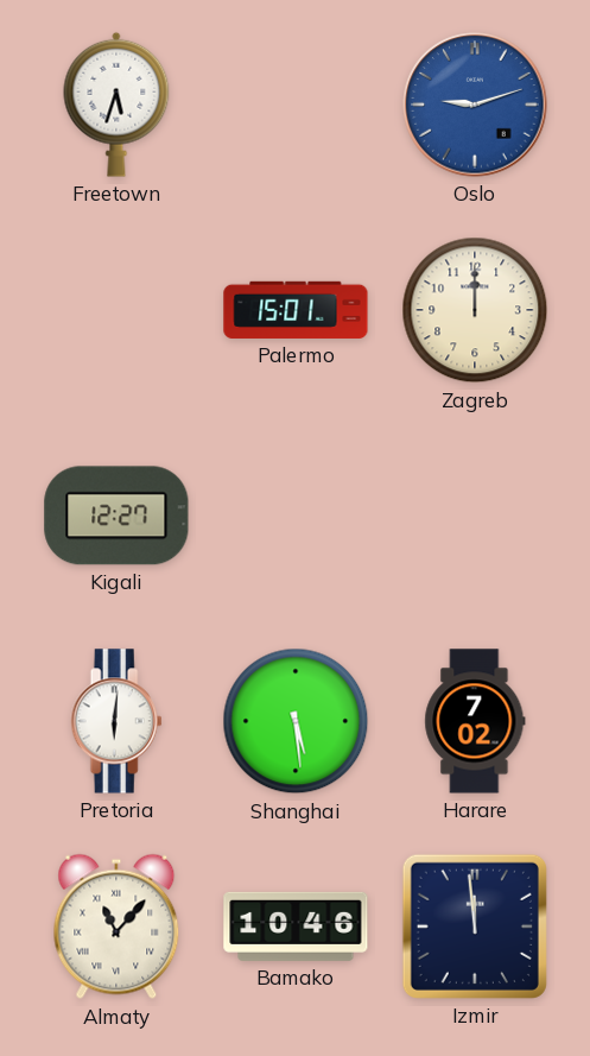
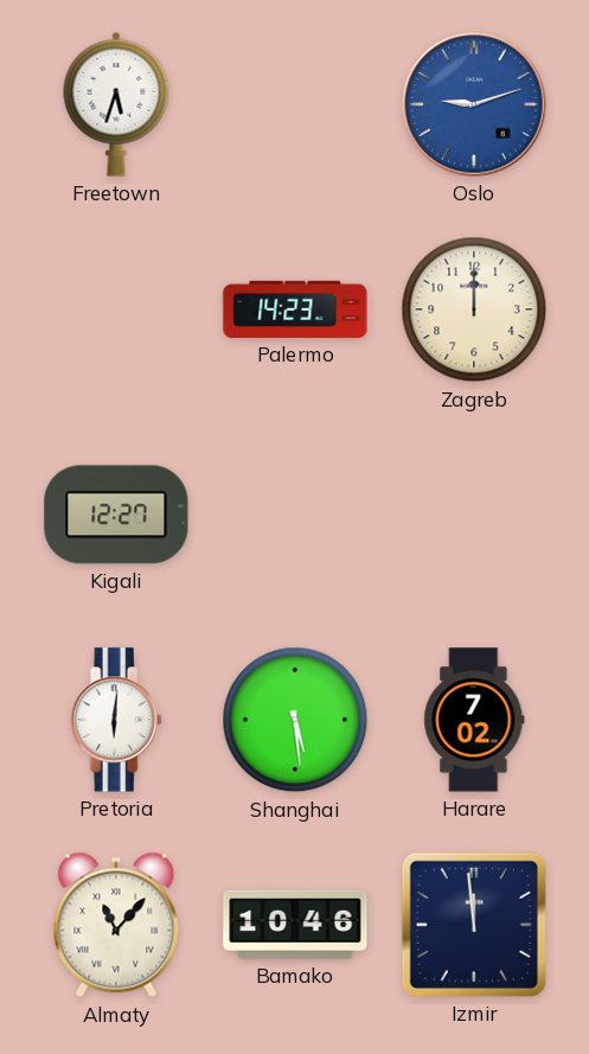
Palermo: 15:01 -> 14:23 (295, 309)
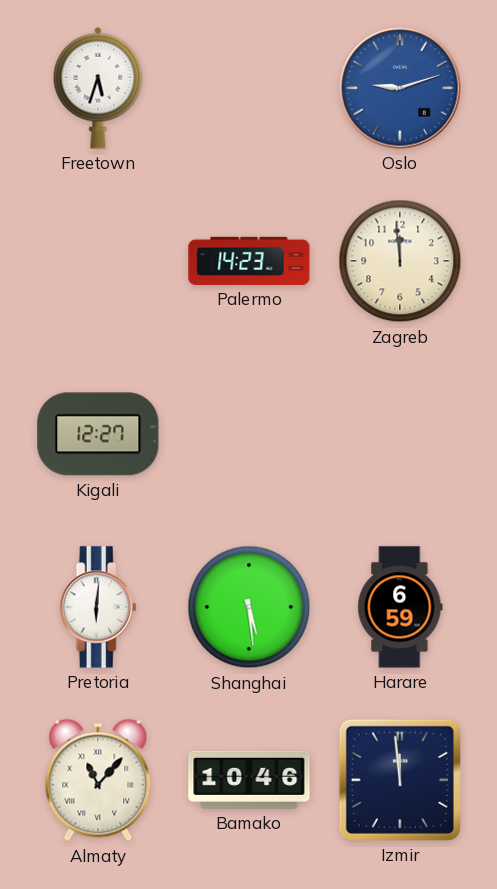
Zagreb: 12:00 -> 11:59 (400, 261)
Harare: 7:02 -> 6:59 (400, 607)
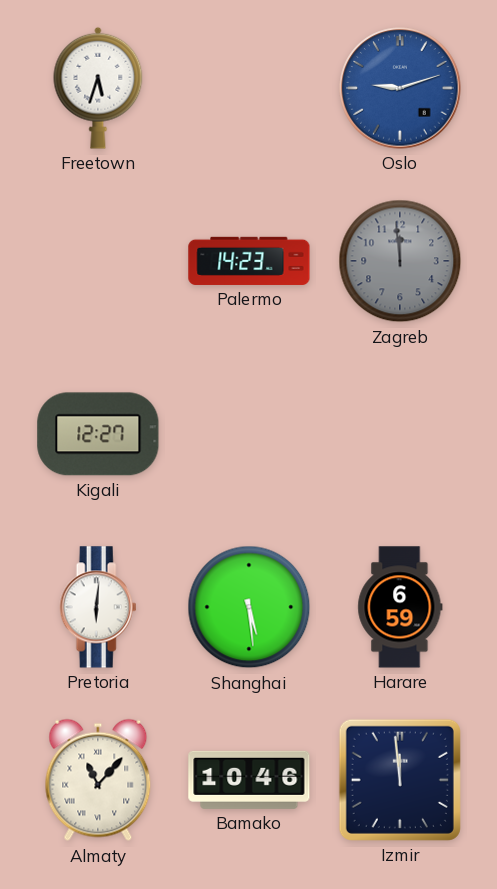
Zagreb dial: cream -> grey (400, 261)
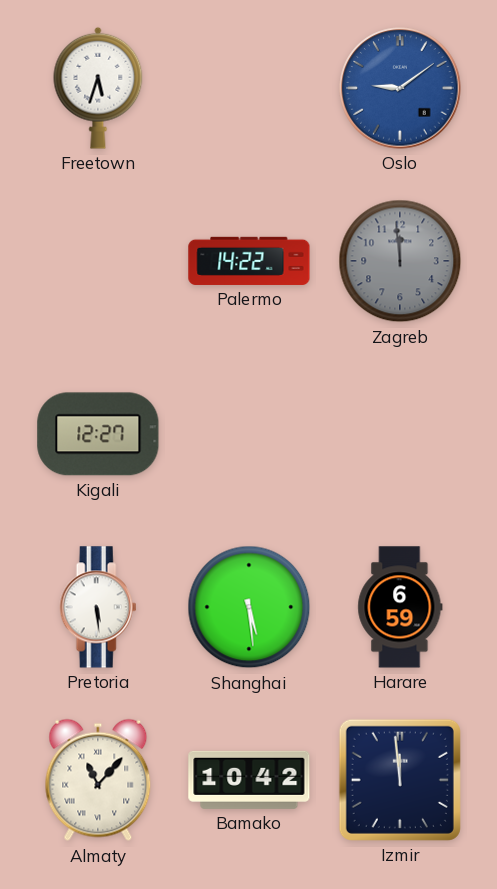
Oslo: 9:12 -> 9:09 (400, 88)
Palermo: 14:23 -> 14:22 (249, 261)
Pretoria: 6:01 -> 5:29 (98, 607)
Bamako: 10:46 -> 10:42 (249, 780)
